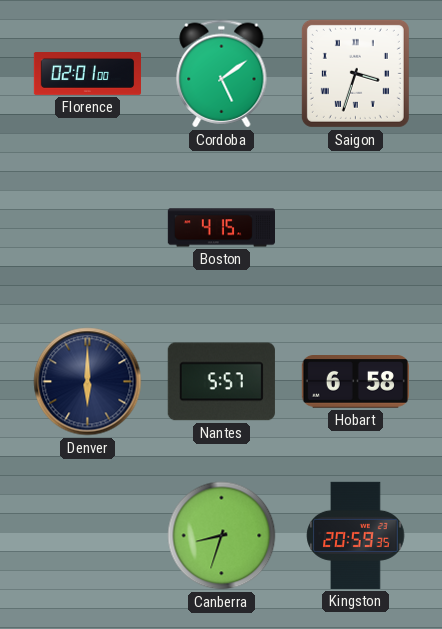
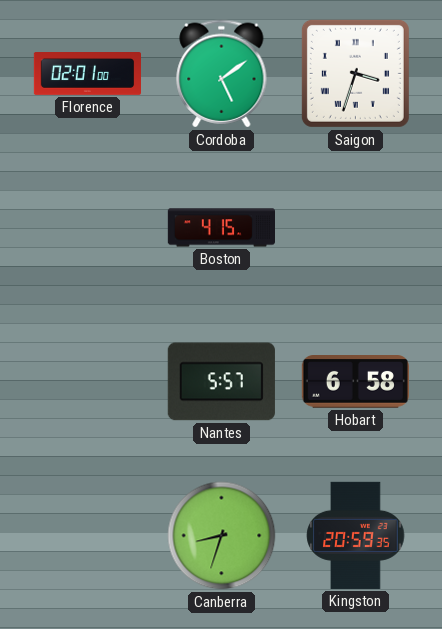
Denver: 6:00 -> none (88, 382)
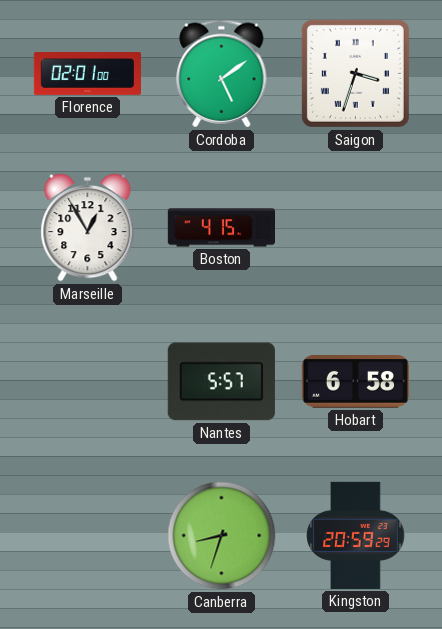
Marseille: none -> 12:55 (88, 228)
Kingston: 20:59:35 -> 20:59:29 (356, 535)
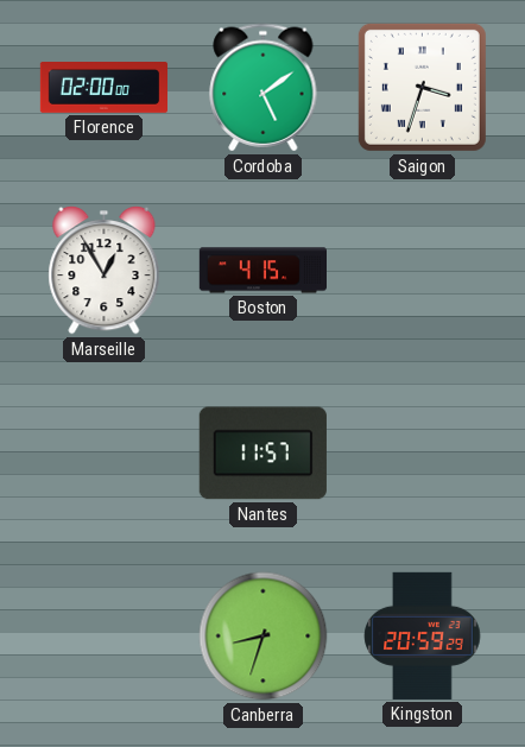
Florence: 02:01 -> 02:00 (103, 88)
Nantes: 5:57 -> 11:57 (262, 454)
Hobart: 6:58 -> none (355, 382)
